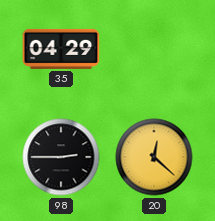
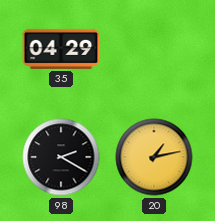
98: 2:45 -> 2:20 (61, 157)
20: 12:22 -> 1:13 (154, 157)
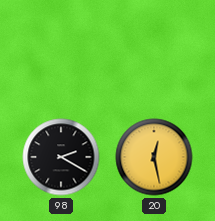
35: 04:29 -> none (61, 49)
20: 1:13 -> 12:28 (154, 157)
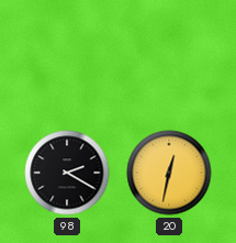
20: 12:28 -> 12:32 (169, 173)
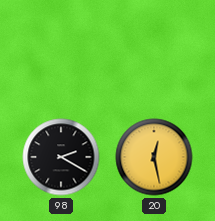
20: 12:32 -> 12:28 (154, 157)
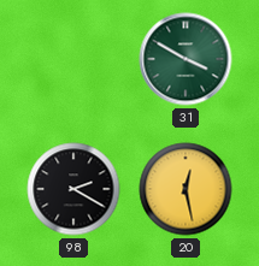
31: none -> 3:50 (186, 59)
